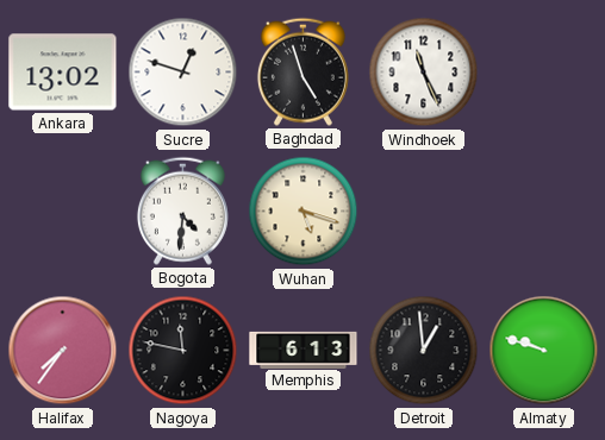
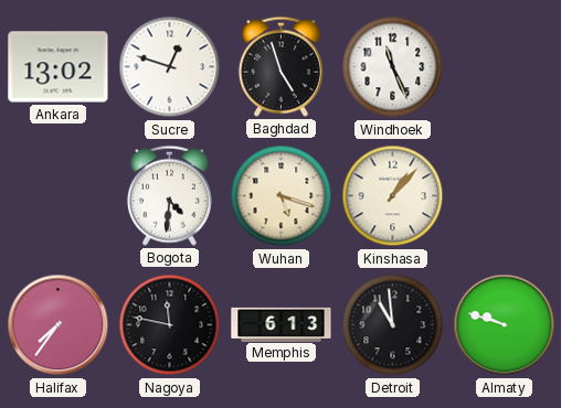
Kinshasa: none -> 1:07 (393, 196)
Detroit: 12:59 -> 10:59 (393, 325)
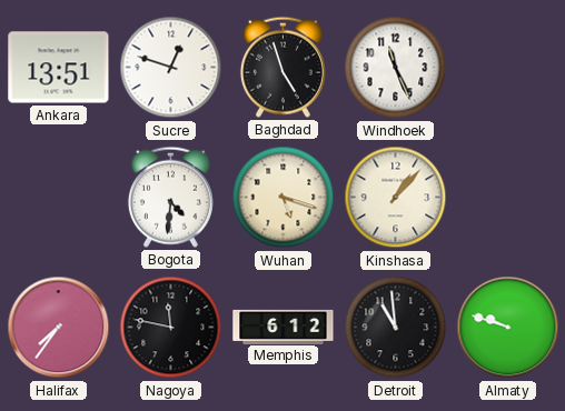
Ankara: 13:02 -> 13:51 (59, 68)
Memphis: 6:13 -> 6:12 (284, 327)
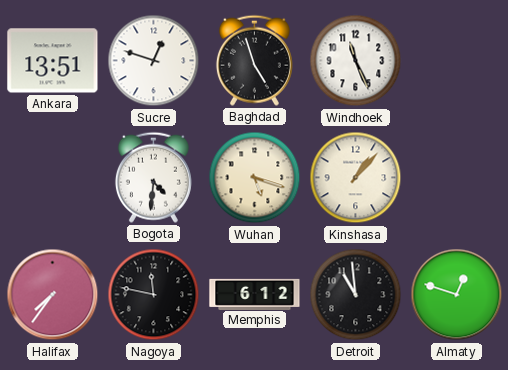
Almaty: 9:48 -> 12:48 (457, 295)
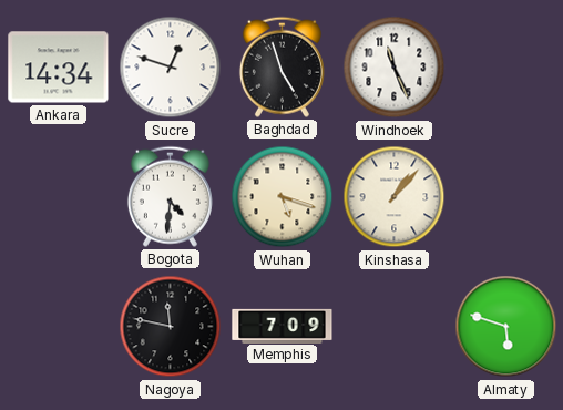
Ankara: 13:51 -> 14:34 (59, 68)
Halifax: 7:36 -> none (53, 295)
Memphis: 6:12 -> 7:09 (283, 326)
Detroit: 10:59 -> none (356, 295)
Almaty: 12:48 -> 5:48 (506, 327)
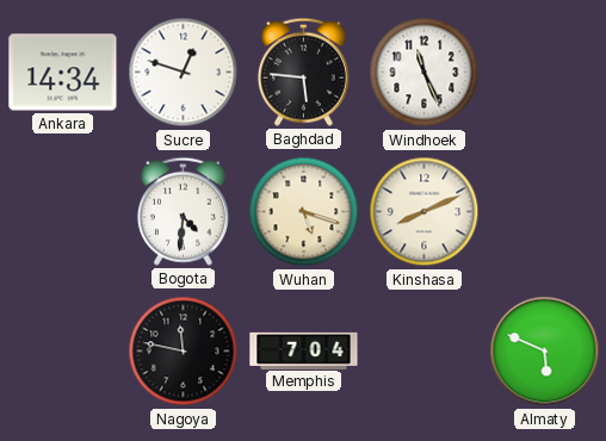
Baghdad: 4:57 -> 5:46 (303, 72)
Kinshasa: 1:07 -> 8:11 (425, 212)
Memphis: 7:09 -> 7:04 (304, 350)
Almaty: 5:48 -> 5:49 (545, 352)
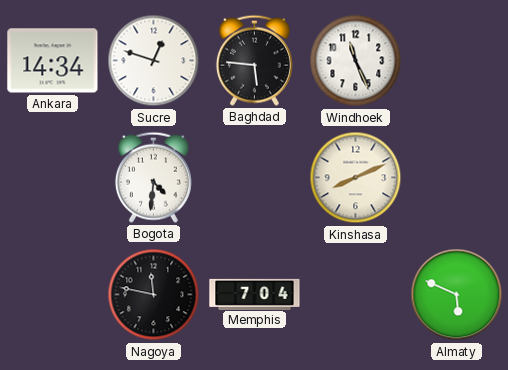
Wuhan: 5:18 -> none (304, 212)
